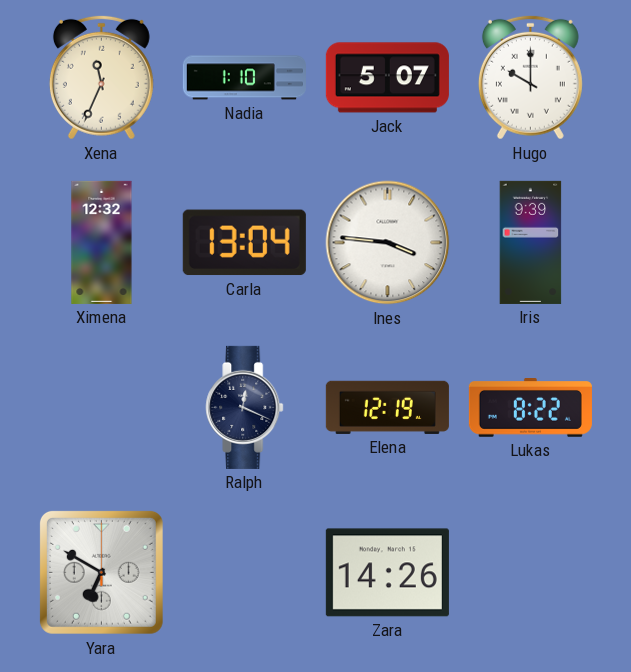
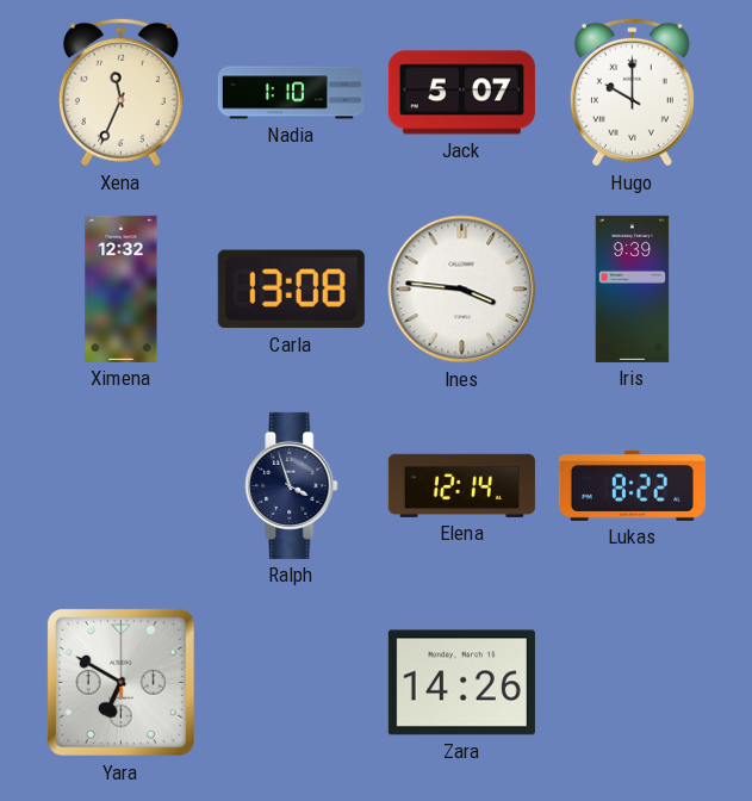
Carla: 13:04 -> 13:08 (291, 290)
Ralph: 12:19 -> 3:57 (292, 485)
Elena: 12:19 -> 12:14 (461, 485)
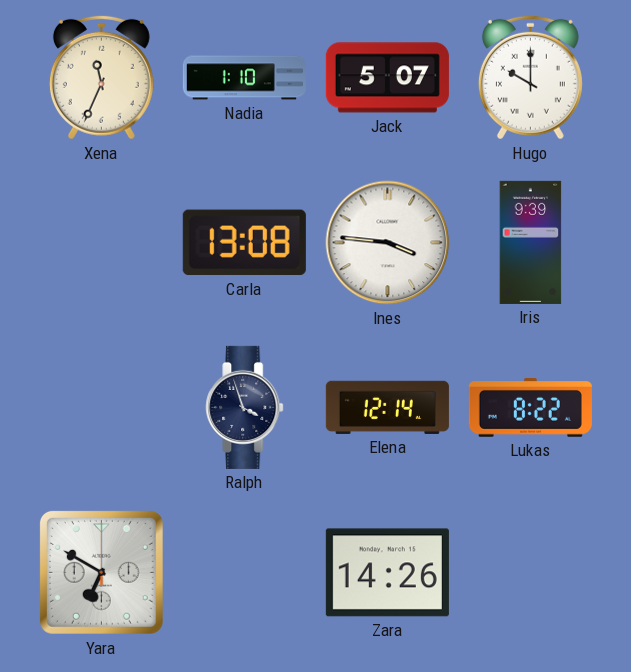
Ximena: 12:32 -> none (122, 288)
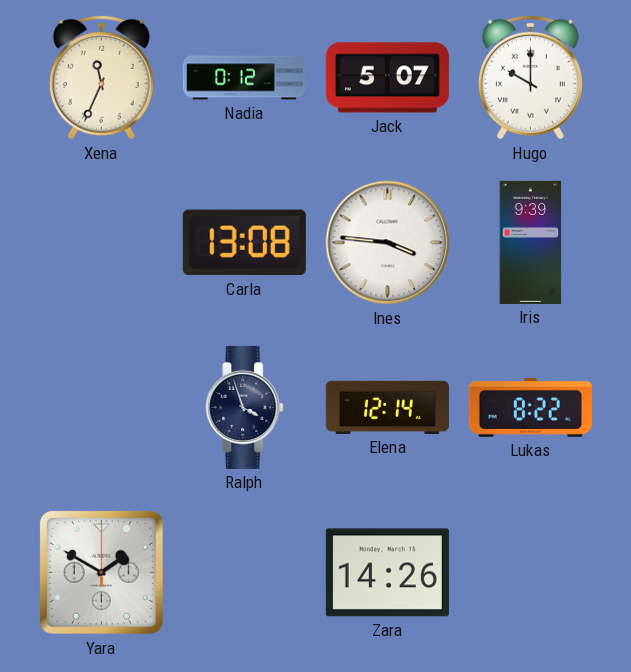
Nadia: 1:10 -> 0:12 (244, 78)
Yara: 6:50 -> 1:50 (101, 572)
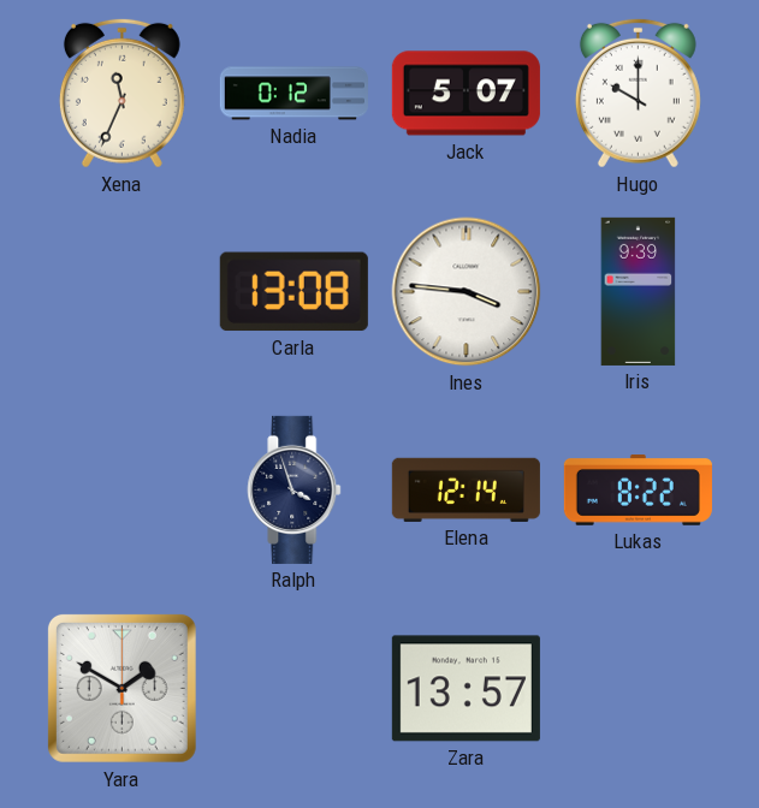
Zara: 14:26 -> 13:57 (466, 689)
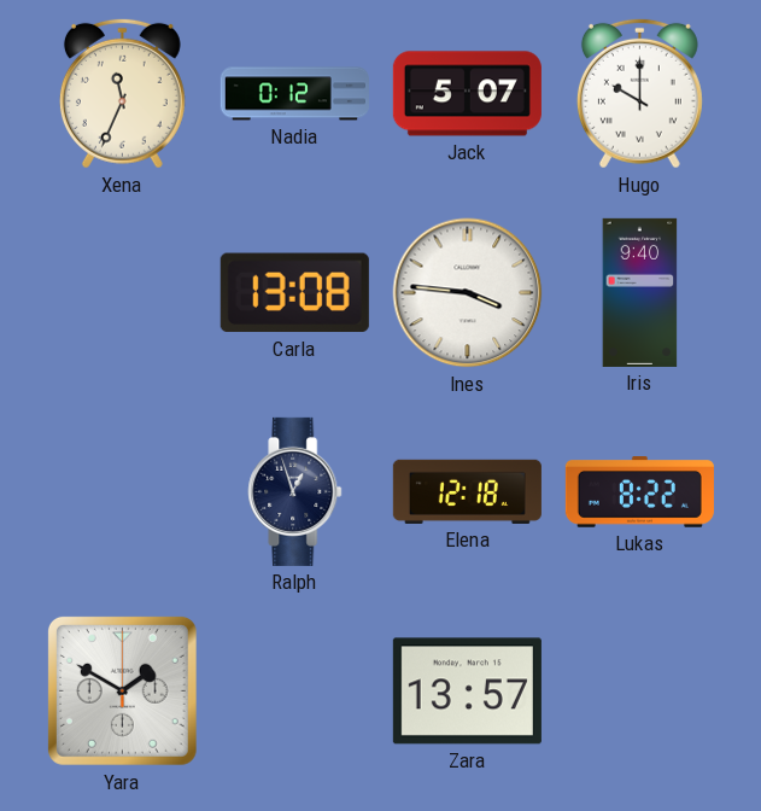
Iris: 9:39 -> 9:40 (640, 292)
Ralph: 3:57 -> 12:57 (295, 491)
Elena: 12:14 -> 12:18 (467, 491)
